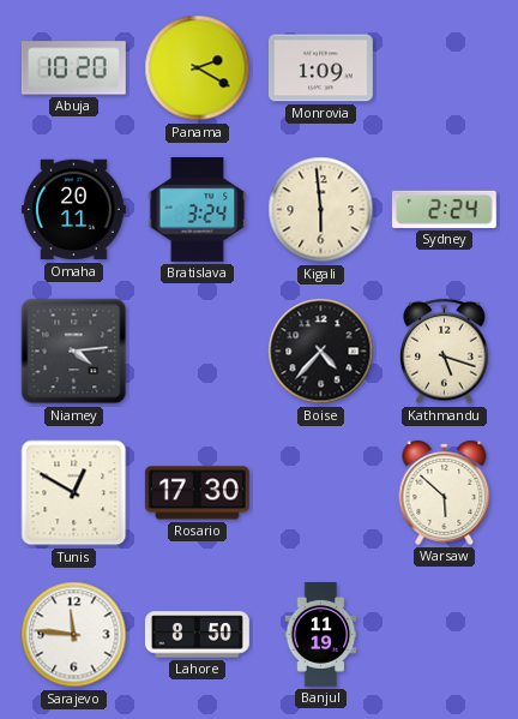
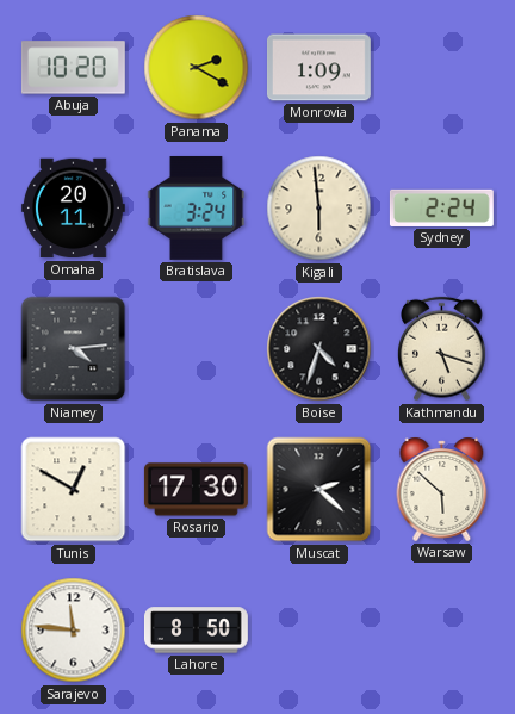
Boise: 4:37 -> 4:33 (319, 349)
Muscat: none -> 2:22 (319, 490)
Banjul: 11:19 -> none (321, 635)
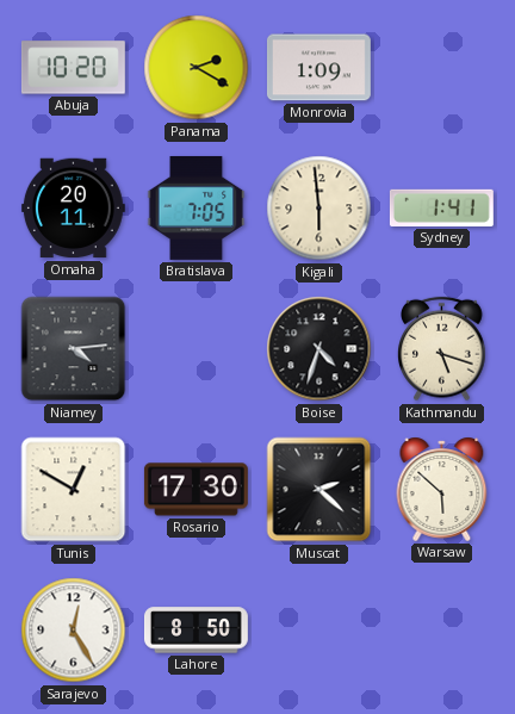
Bratislava: 3:24 -> 7:05 (197, 207)
Sydney: 2:24 -> 1:41 (441, 207)
Sarajevo: 11:46 -> 12:25 (74, 631)
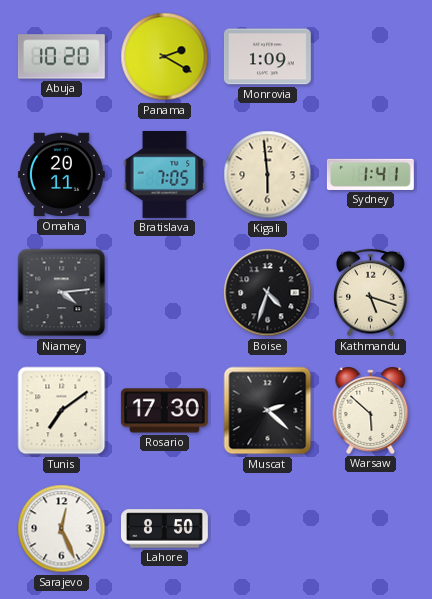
Tunis: 12:50 -> 7:09 (62, 411)
Sarajevo: 12:25 -> 12:26 (62, 529)
